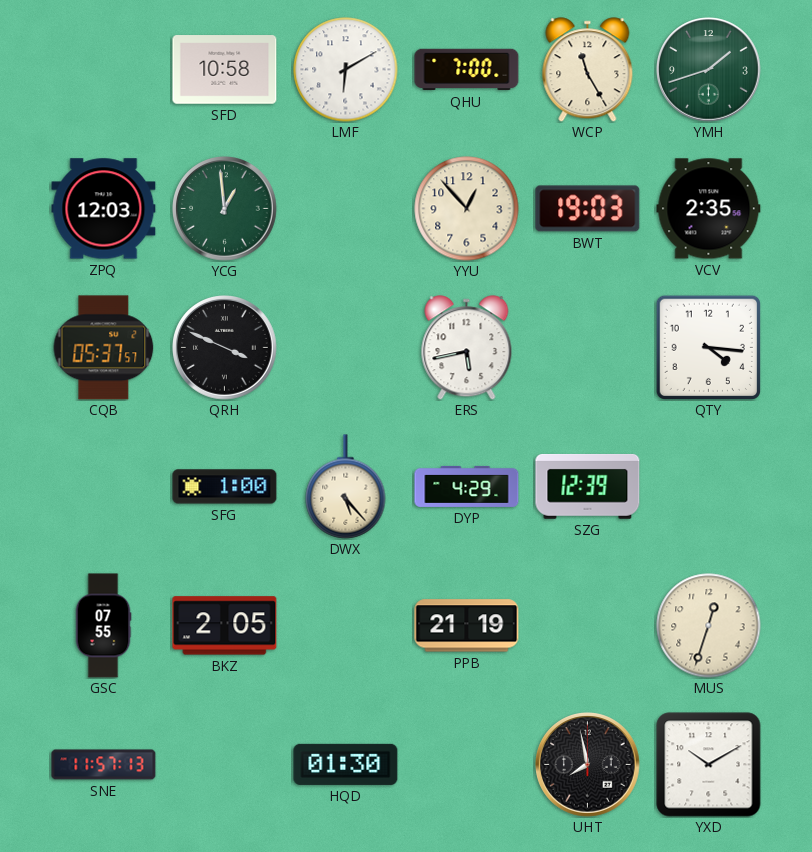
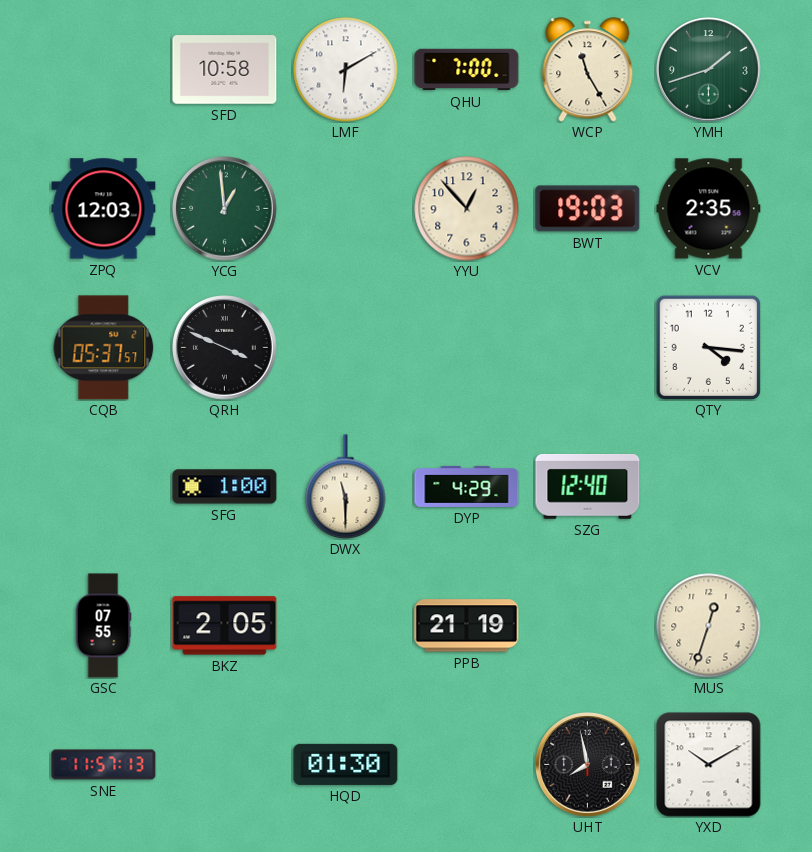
ERS: 5:43 -> none (467, 348)
DWX: 5:23 -> 11:30 (346, 487)
SZG: 12:39 -> 12:40 (588, 486)
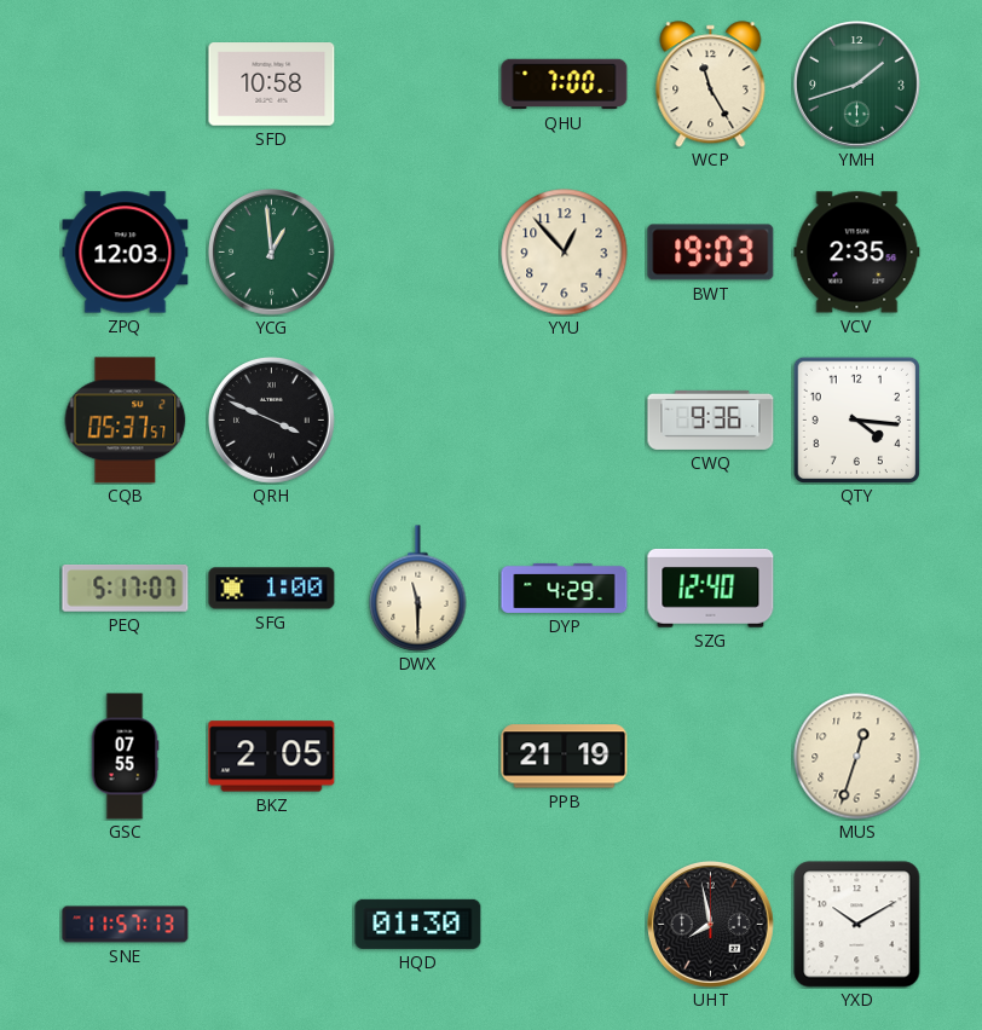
LMF: 6:10 -> none (346, 70)
CWQ: none -> 9:36 (711, 419)
PEQ: none -> 5:17 (126, 589)
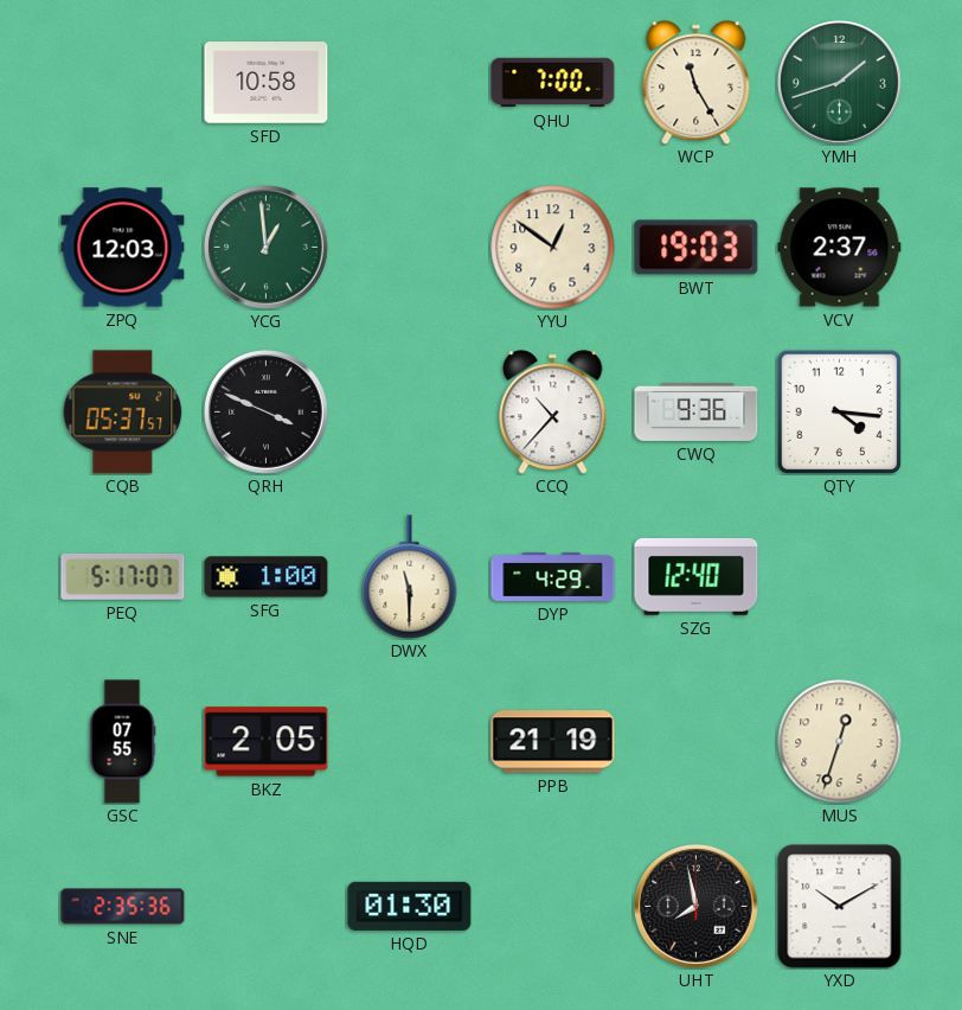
YYU: 12:53 -> 12:51 (553, 248)
VCV: 2:35 -> 2:37 (840, 248)
CCQ: none -> 10:37 (553, 413)
SNE: 11:57 -> 2:35 (123, 907)
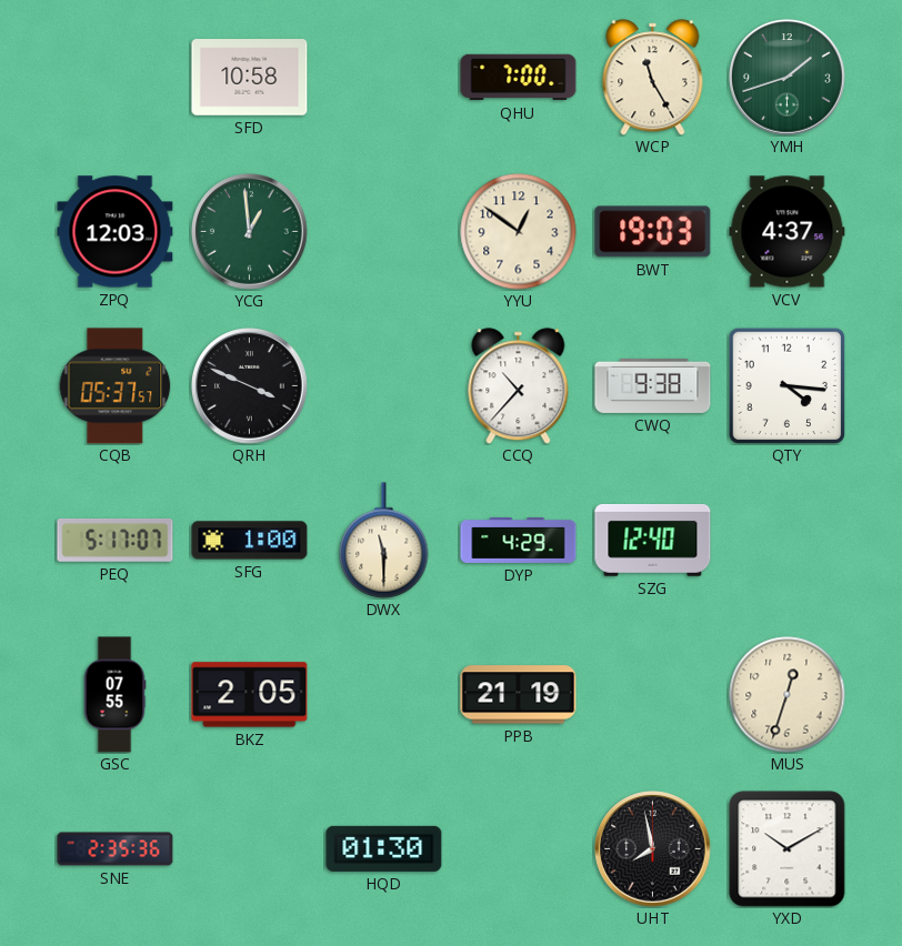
VCV: 2:37 -> 4:37 (788, 232)
CWQ: 9:36 -> 9:38 (653, 385)
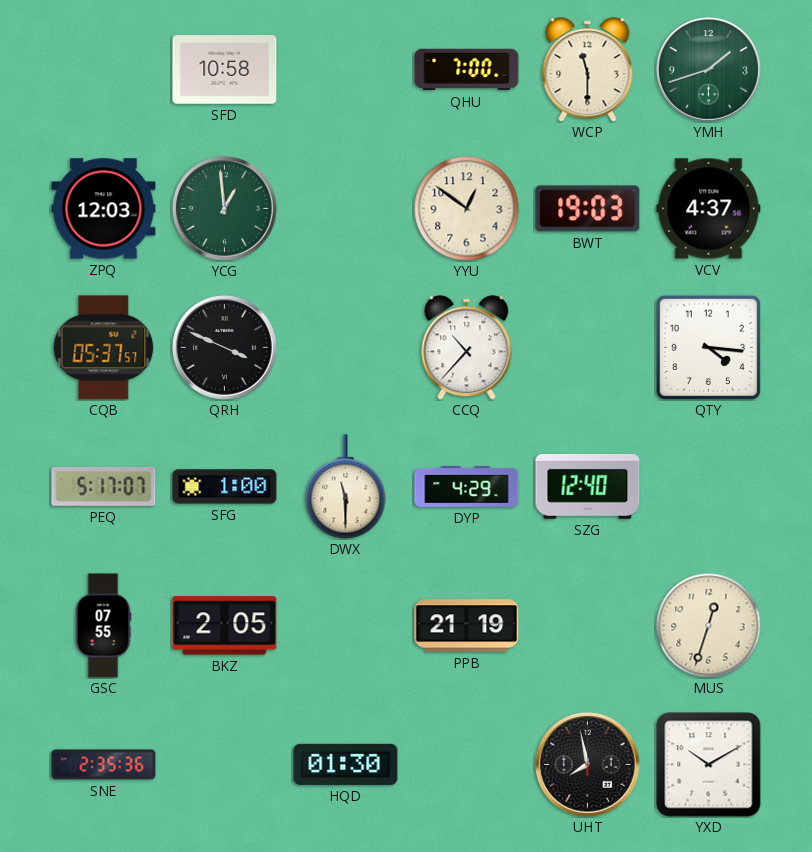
WCP: 11:25 -> 11:30 (588, 70)
CWQ: 9:38 -> none (653, 385)
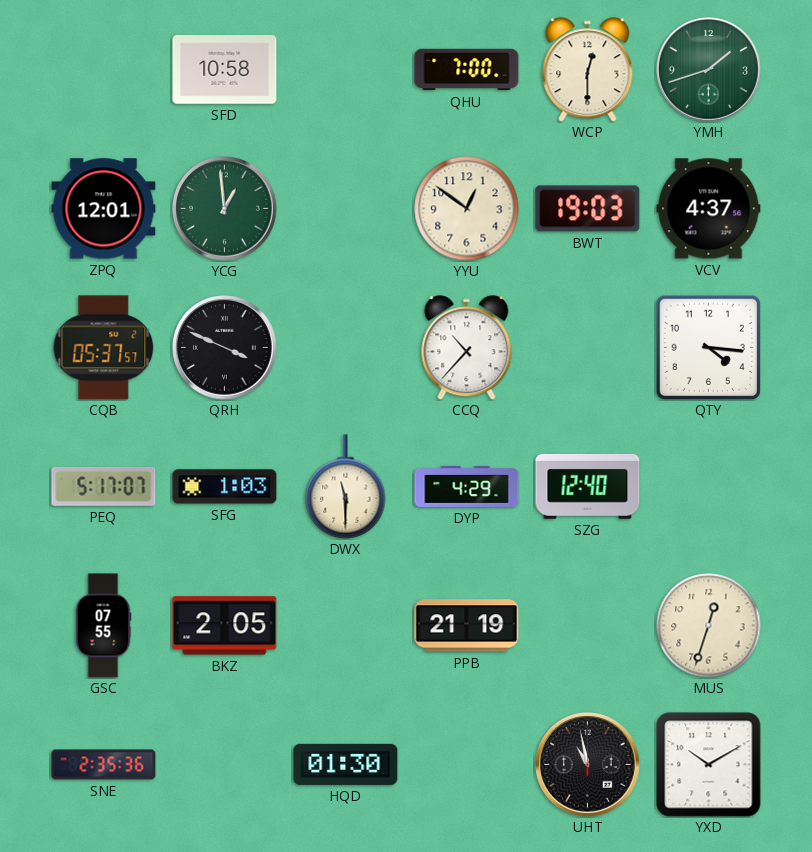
WCP: 11:30 -> 12:30 (588, 70)
ZPQ: 12:03 -> 12:01 (104, 209)
SFG: 1:00 -> 1:03 (225, 487)
UHT: 7:58 -> 10:58 (588, 765)
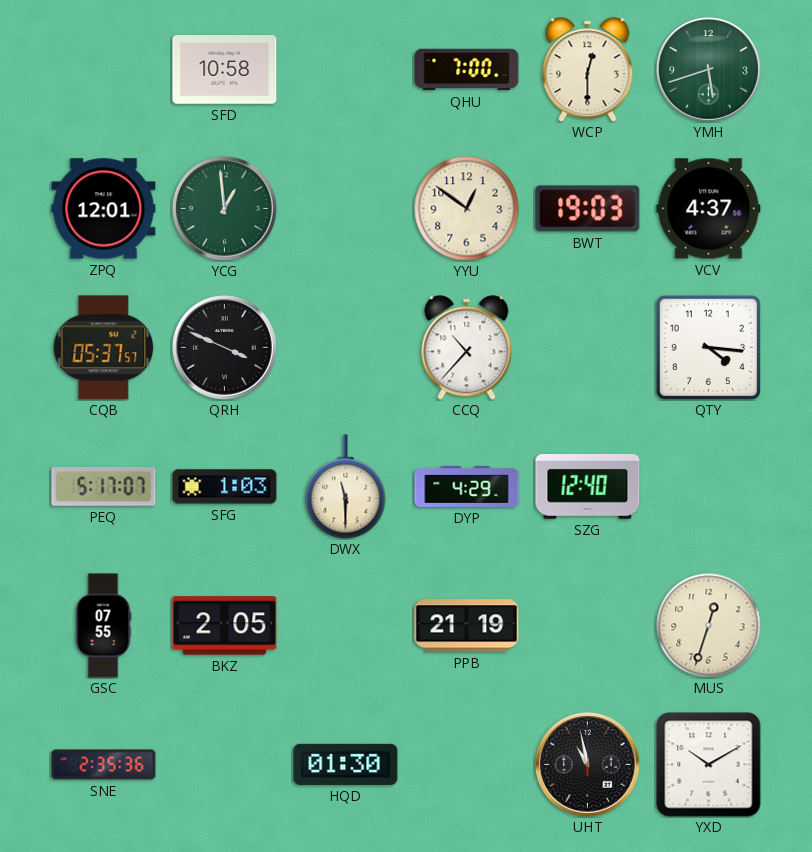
YMH: 1:42 -> 5:42 (709, 70)
